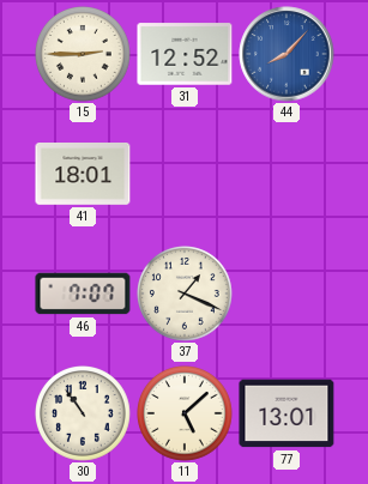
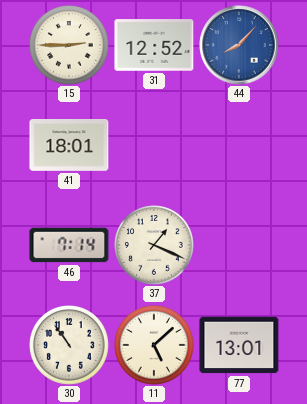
46: 7:07 -> 7:14 (69, 245)
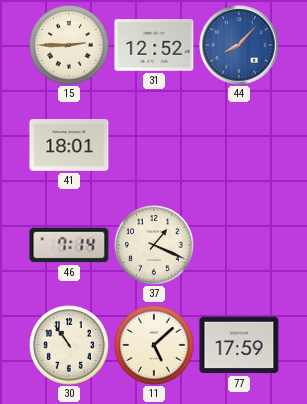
77: 13:01 -> 17:59 (239, 345)
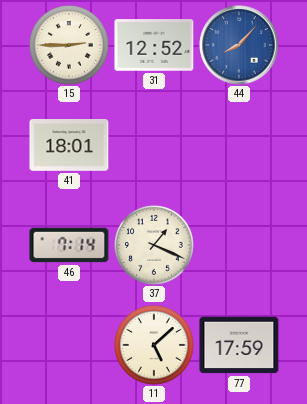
30: 10:54 -> none (70, 346)
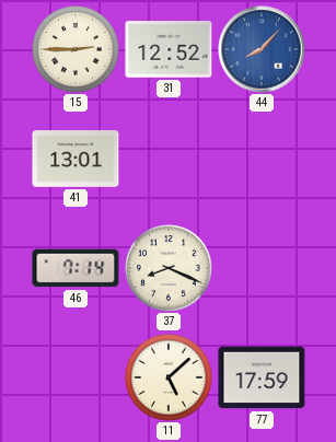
41: 18:01 -> 13:01 (76, 160)
37: 1:19 -> 8:19 (170, 269)
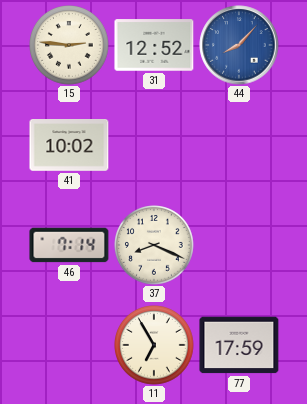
15: 2:45 -> 2:46 (70, 46)
41: 13:01 -> 10:02 (69, 146)
11: 5:08 -> 6:55 (155, 346)
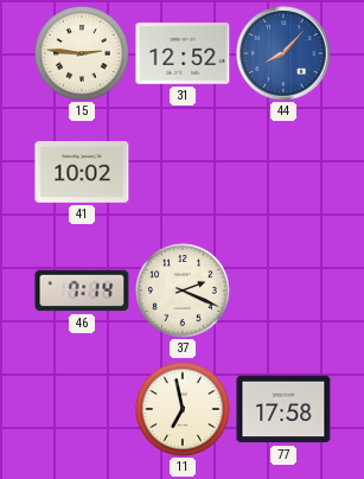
37: 8:19 -> 2:19 (184, 292)
11: 6:55 -> 6:58 (184, 410)
77: 17:59 -> 17:58 (283, 409)
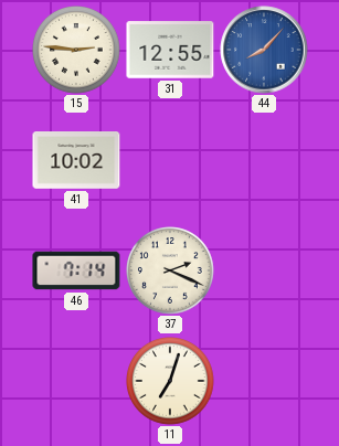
31: 12:52 -> 12:55 (170, 50)
11: 6:58 -> 7:03 (171, 382)
77: 17:58 -> none (283, 409)
